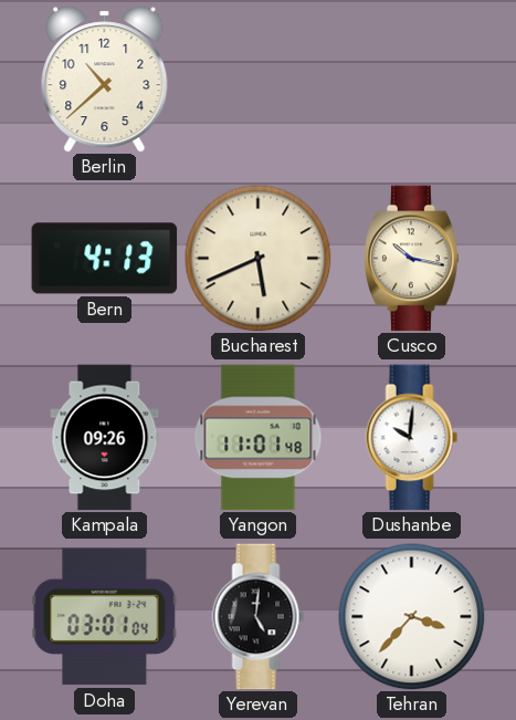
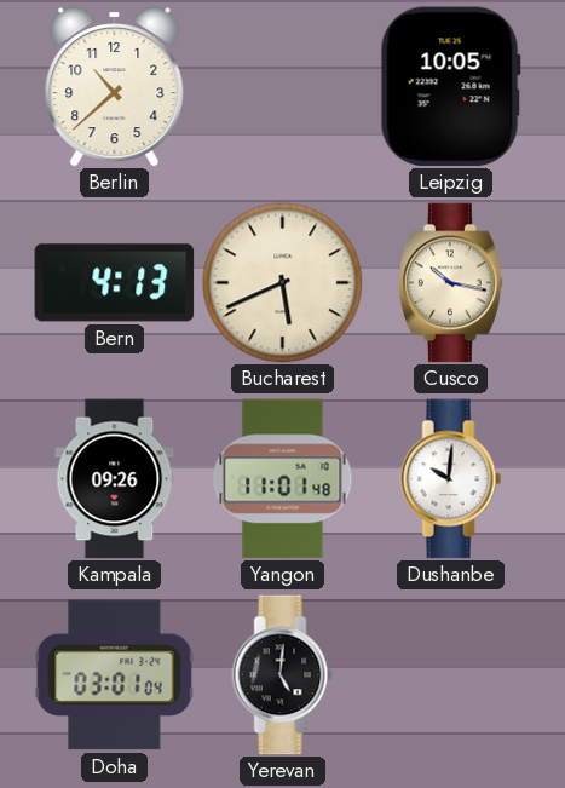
Leipzig: none -> 10:05 (450, 87)
Tehran: 3:37 -> none (412, 617)
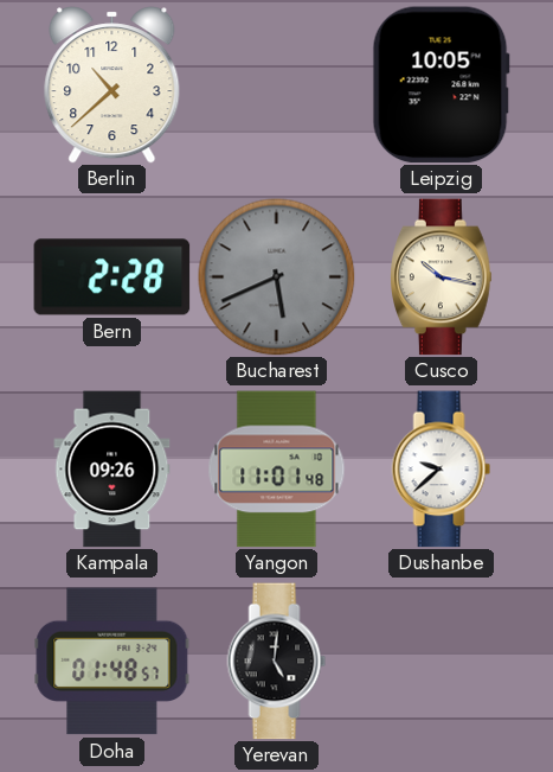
Bern: 4:13 -> 2:28 (112, 277)
Bucharest dial: cream -> grey (277, 277)
Dushanbe: 10:01 -> 9:38 (442, 470)
Doha: 03:01 -> 01:48 (112, 662)
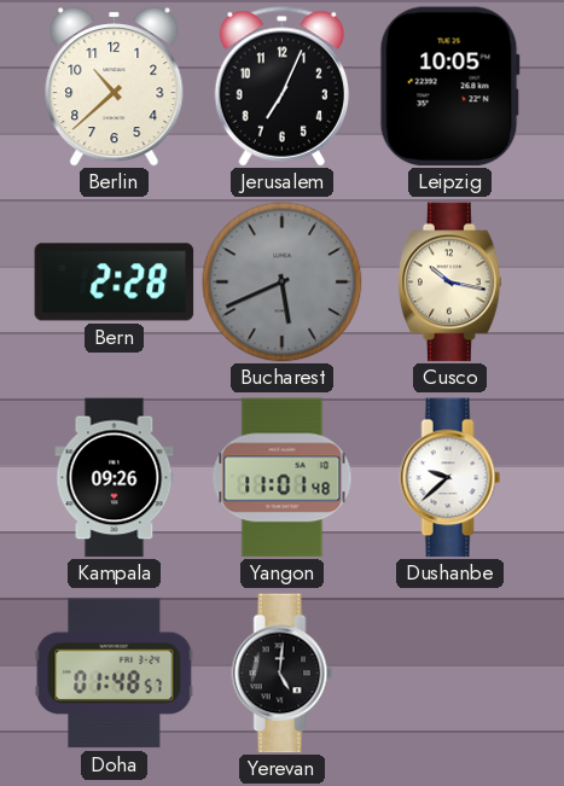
Jerusalem: none -> 7:04 (281, 87)
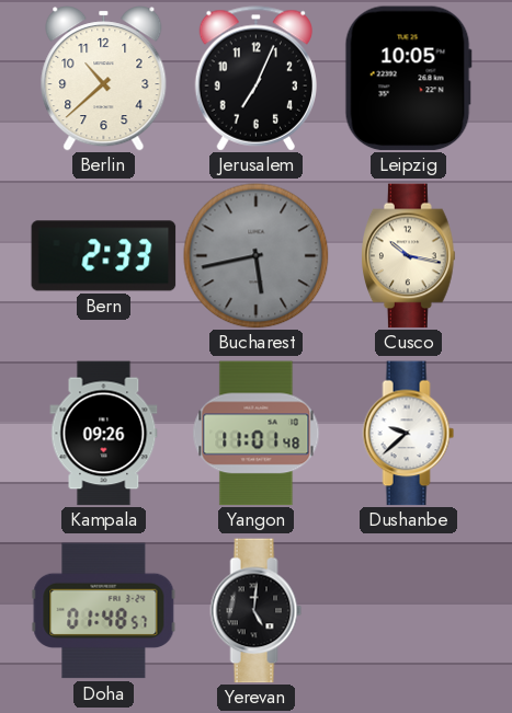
Bern: 2:28 -> 2:33 (104, 256)
Bucharest: 5:41 -> 5:43 (257, 256)
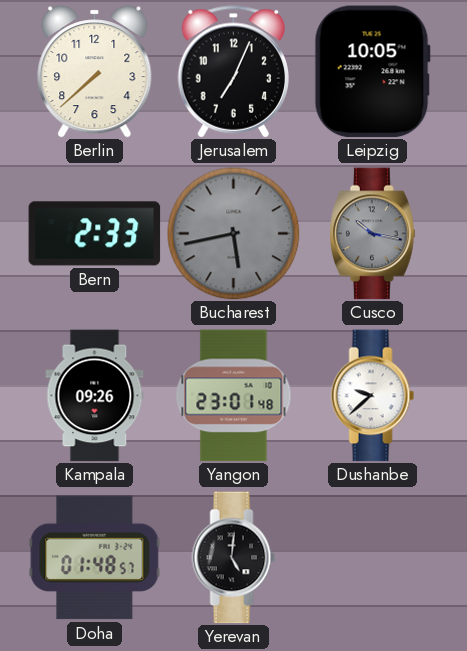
Berlin: 10:38 -> 7:38 (95, 72)
Cusco dial: cream -> grey (373, 234)
Yangon: 11:01 -> 23:01 (234, 396)
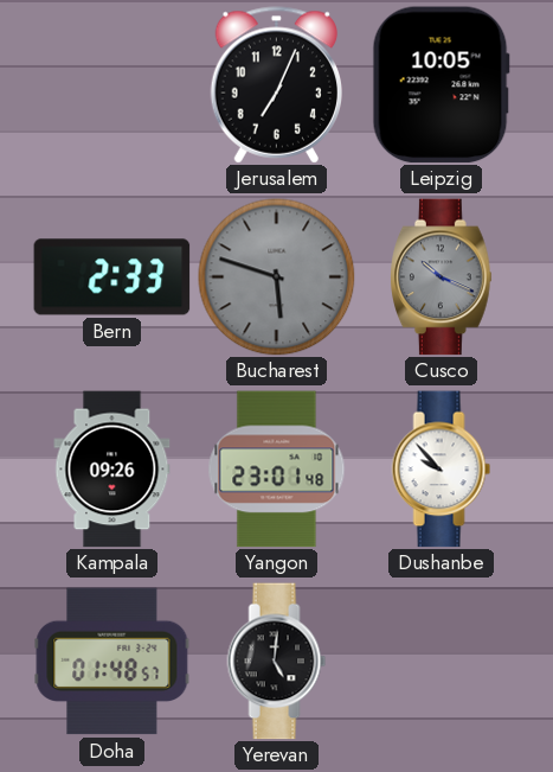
Berlin: 7:38 -> none (95, 72)
Bucharest: 5:43 -> 5:48 (277, 277)
Cusco: 10:17 -> 10:19 (442, 277)
Dushanbe: 9:38 -> 9:53 (442, 470)
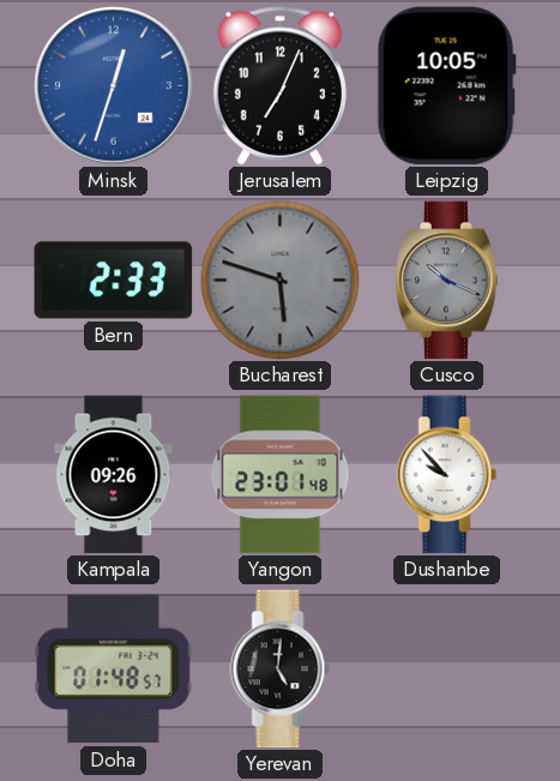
Minsk: none -> 12:33 (114, 86)
